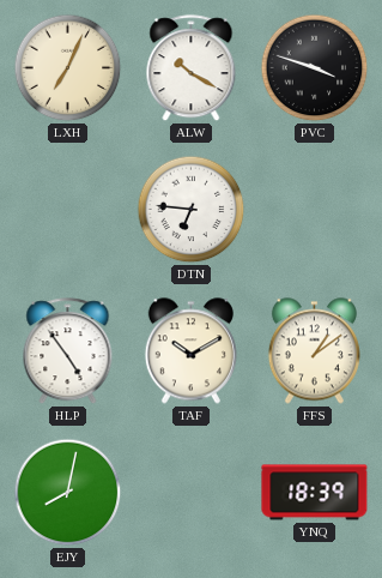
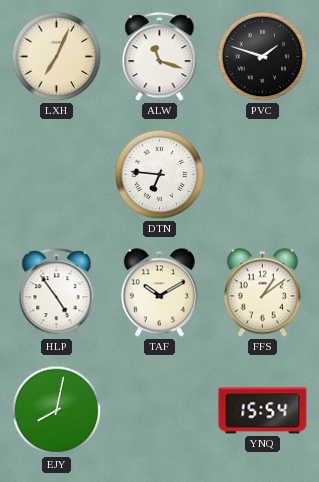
ALW: 10:20 -> 11:18 (160, 57)
PVC: 3:48 -> 1:48 (263, 57)
YNQ: 18:39 -> 15:54 (263, 411)
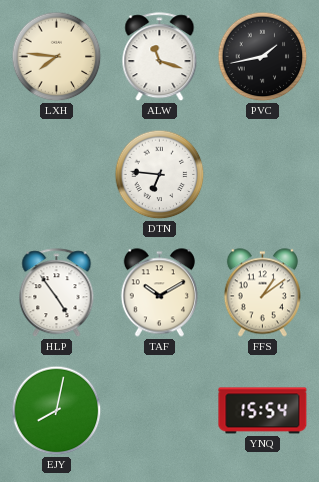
LXH: 7:04 -> 7:46 (57, 57)
PVC: 1:48 -> 1:43 (263, 57)
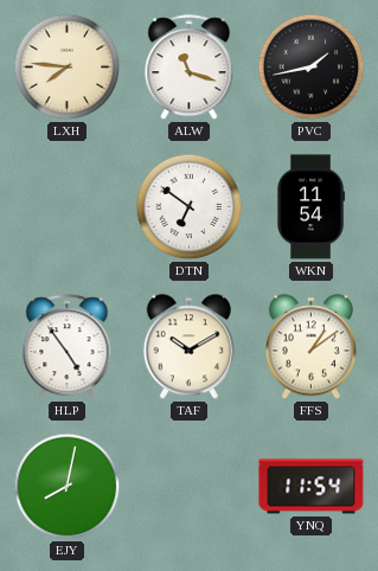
DTN: 6:46 -> 6:51 (190, 207)
WKN: none -> 11:54 (310, 207)
YNQ: 15:54 -> 11:54 (312, 487)
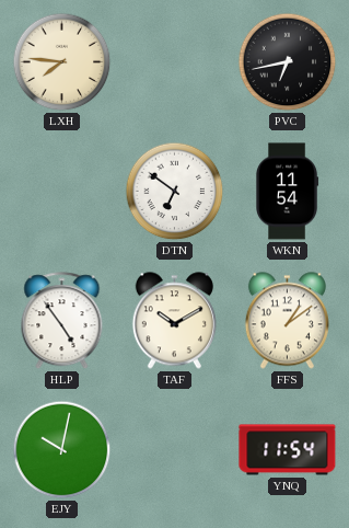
ALW: 11:18 -> none (190, 68)
PVC: 1:43 -> 6:43 (288, 62)
EJY: 8:02 -> 10:02 (62, 450)
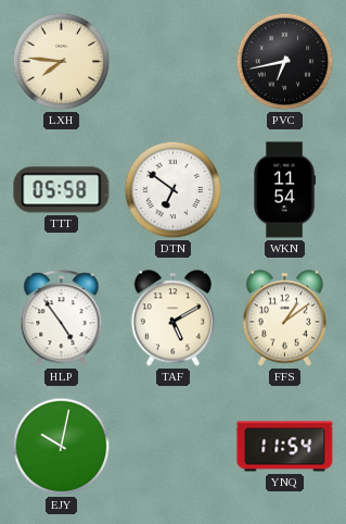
TTT: none -> 05:58 (62, 190)
TAF: 10:10 -> 5:10 (172, 319)
